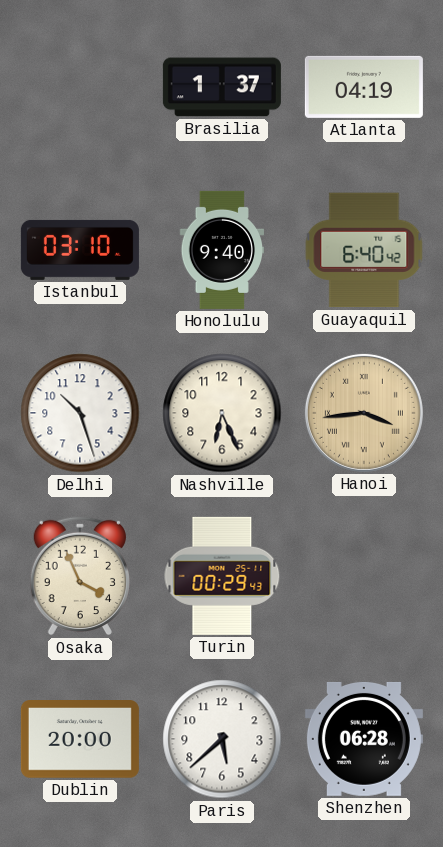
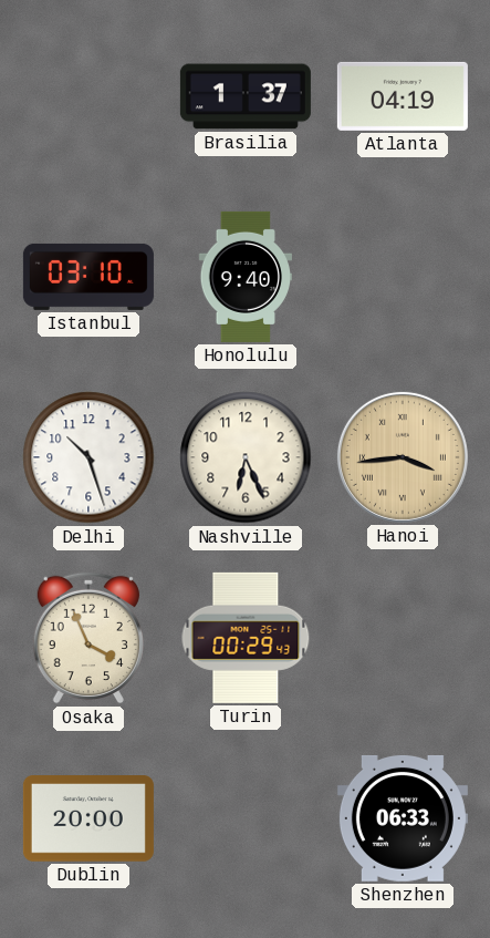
Guayaquil: 6:40 -> none (364, 250)
Paris: 5:38 -> none (222, 739)
Shenzhen: 06:28 -> 06:33 (403, 818)
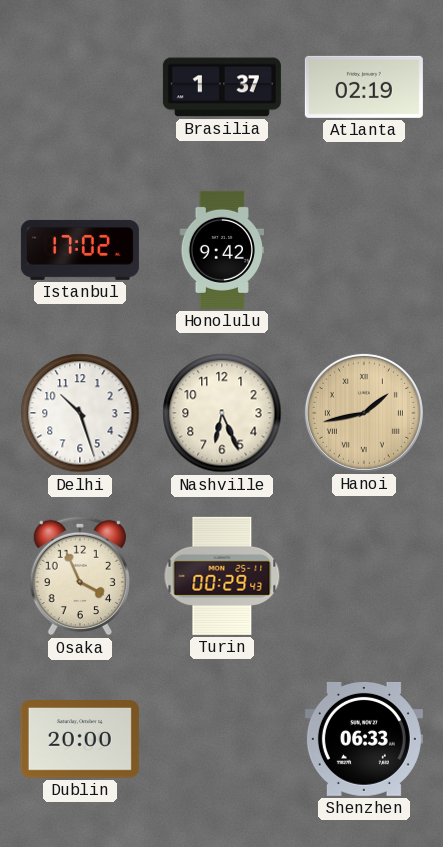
Atlanta: 04:19 -> 02:19 (364, 87)
Istanbul: 03:10 -> 17:02 (80, 250)
Honolulu: 9:40 -> 9:42 (221, 250)
Hanoi: 3:44 -> 1:43 (364, 413)
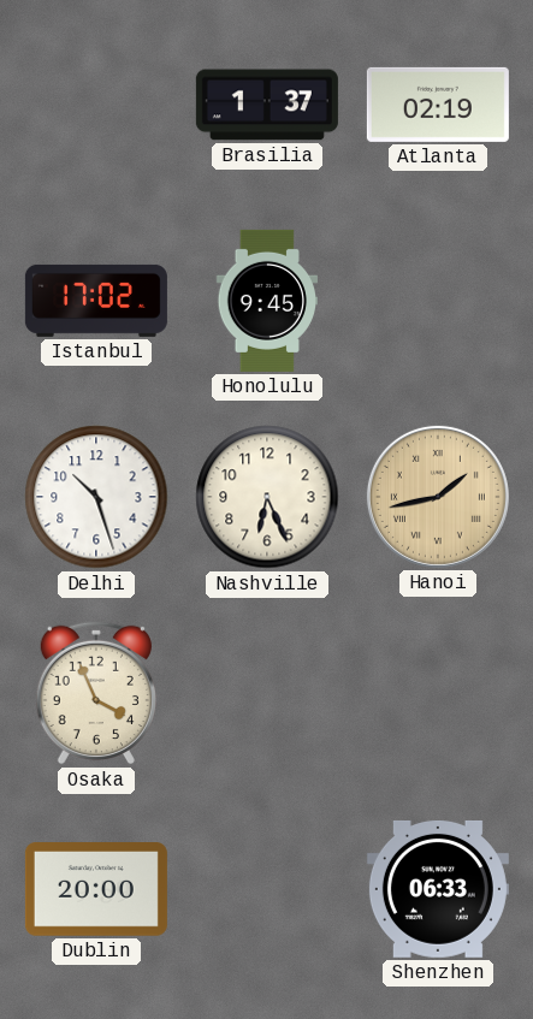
Honolulu: 9:42 -> 9:45 (266, 301)
Turin: 00:29 -> none (222, 576)
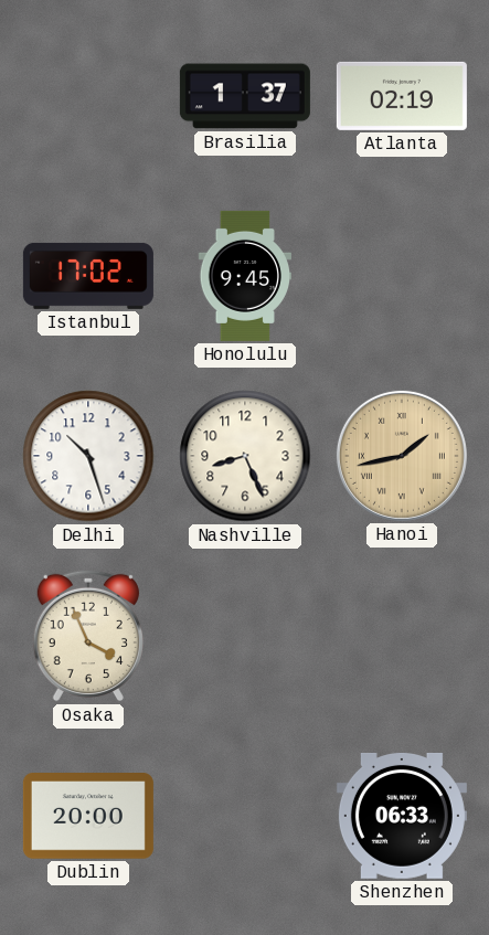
Nashville: 6:26 -> 8:26 (245, 456)
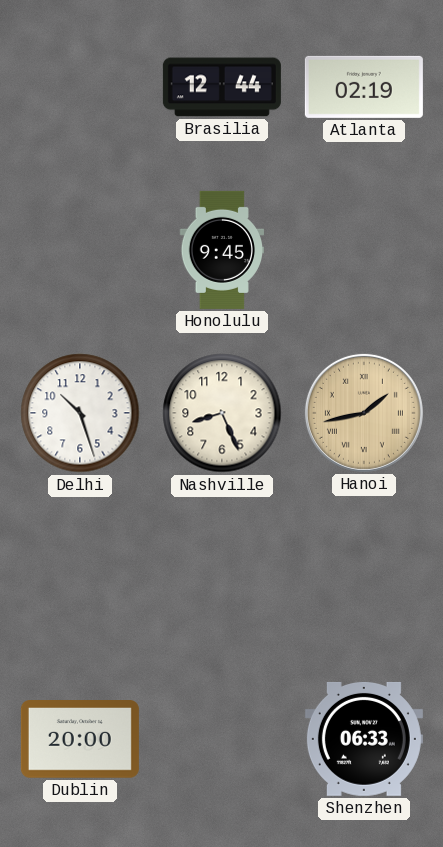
Brasilia: 1:37 -> 12:44 (222, 87)
Istanbul: 17:02 -> none (88, 276)
Osaka: 3:56 -> none (88, 636)
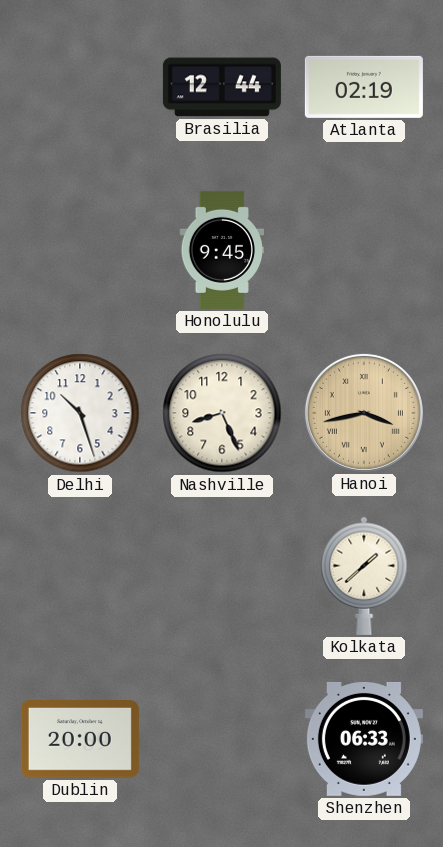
Hanoi: 1:43 -> 3:43 (364, 413)
Kolkata: none -> 1:38 (364, 576)
